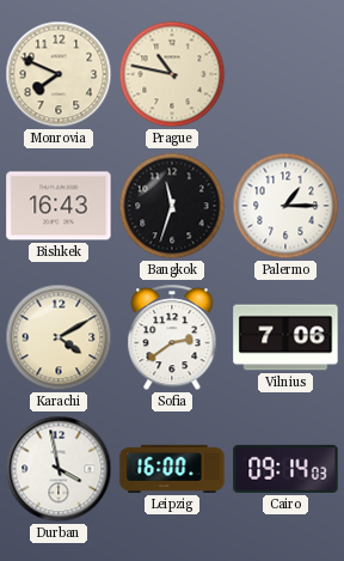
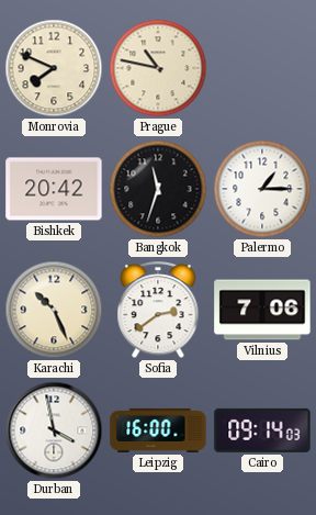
Bishkek: 16:43 -> 20:42 (54, 189)
Karachi: 4:10 -> 10:26 (54, 310)
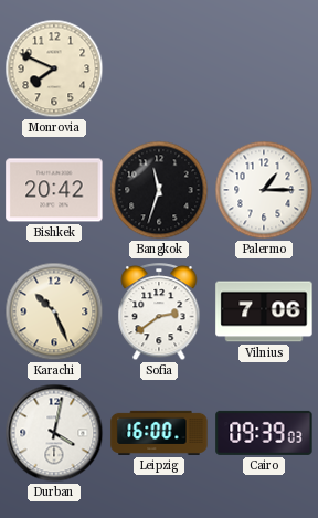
Prague: 10:47 -> none (158, 68)
Durban: 3:58 -> 4:02 (54, 433)
Cairo: 09:14 -> 09:39 (264, 433)
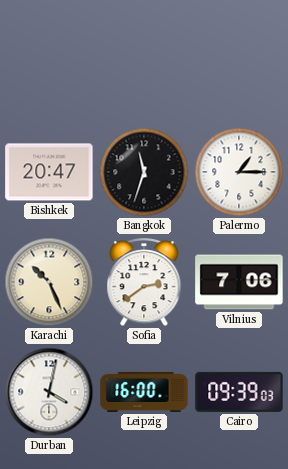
Monrovia: 7:49 -> none (54, 68)
Bishkek: 20:42 -> 20:47 (49, 172)
